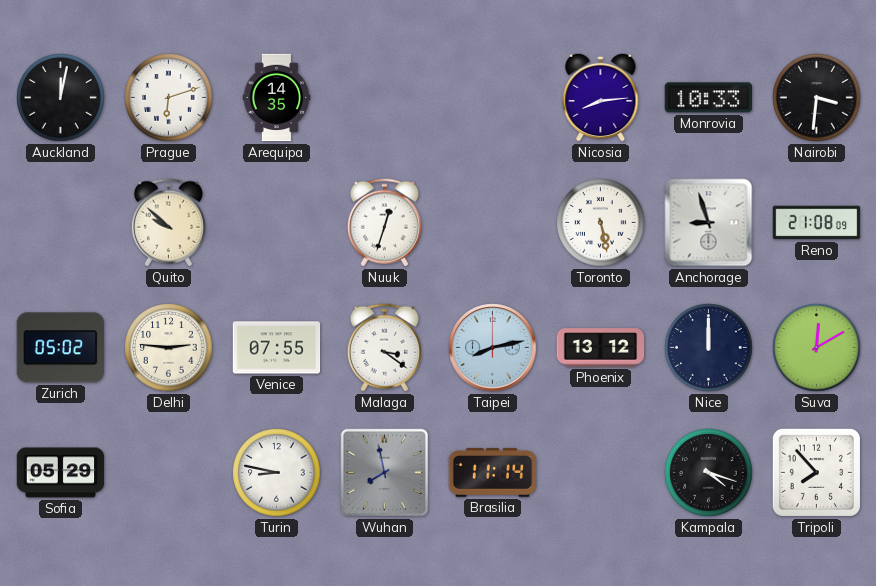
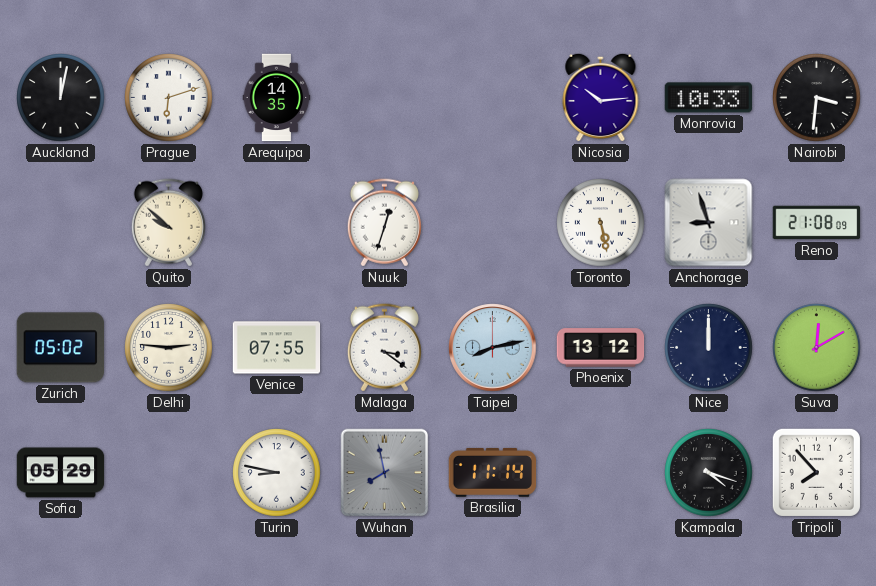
Nicosia: 8:14 -> 10:14 (601, 97)
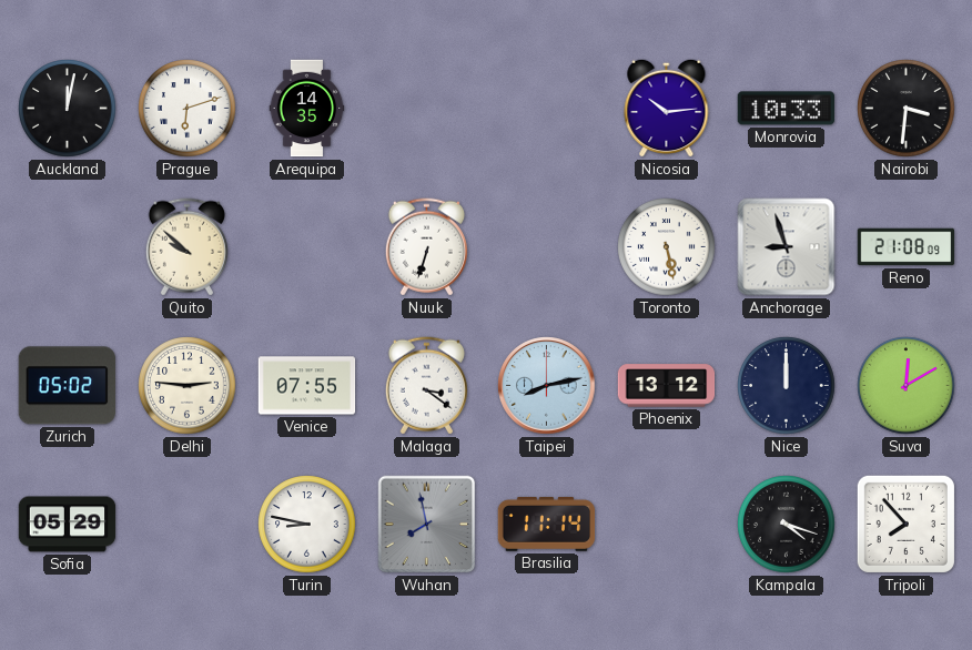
Nuuk: 12:33 -> 6:33 (426, 247)
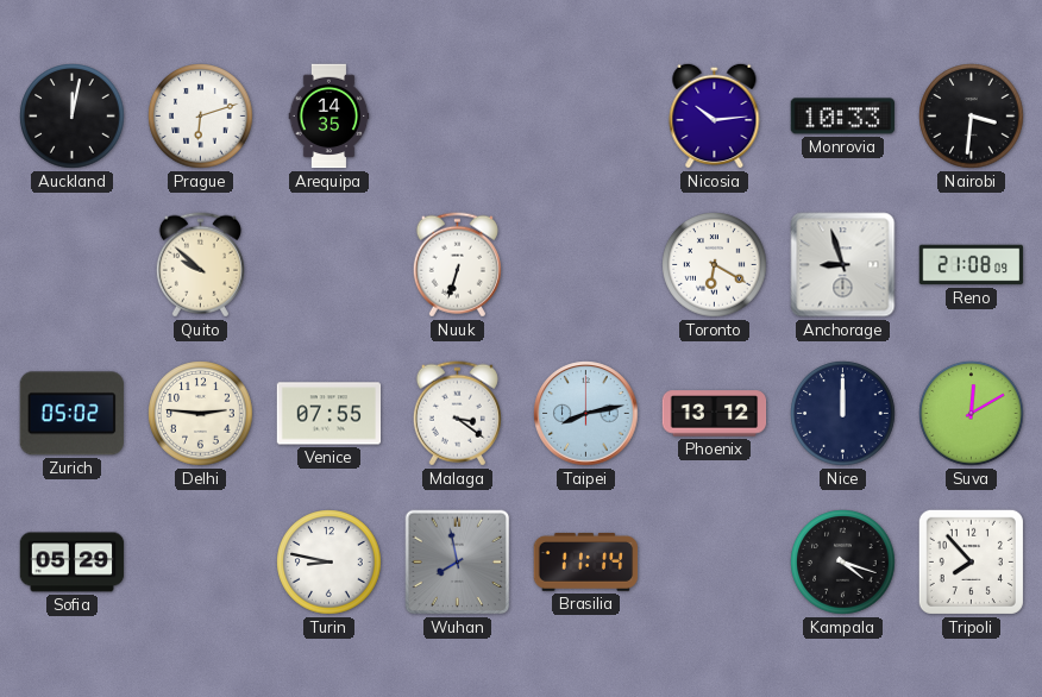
Toronto: 5:28 -> 6:20 (715, 265)
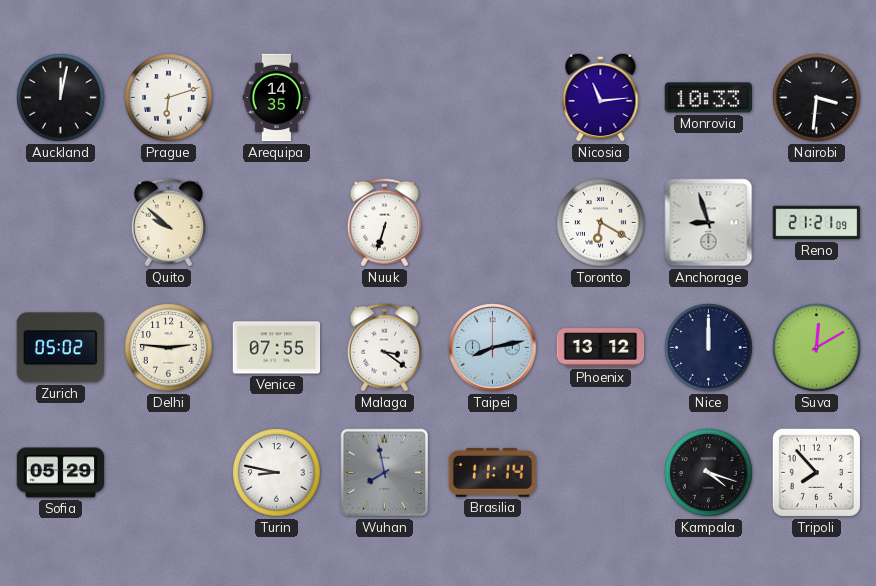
Nicosia: 10:14 -> 11:14 (601, 97)
Reno: 21:08 -> 21:21 (817, 223)
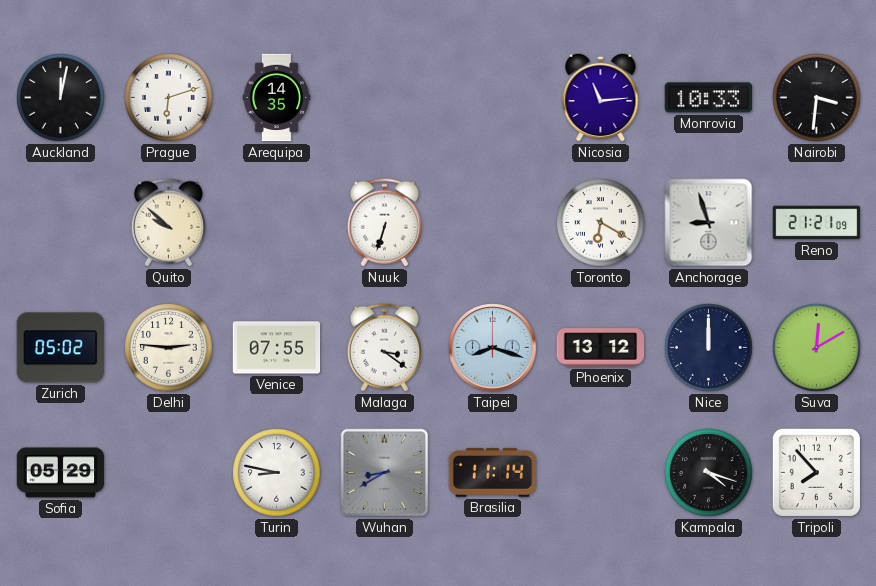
Taipei: 8:13 -> 8:18 (493, 348)
Wuhan: 7:58 -> 8:40 (385, 473)
